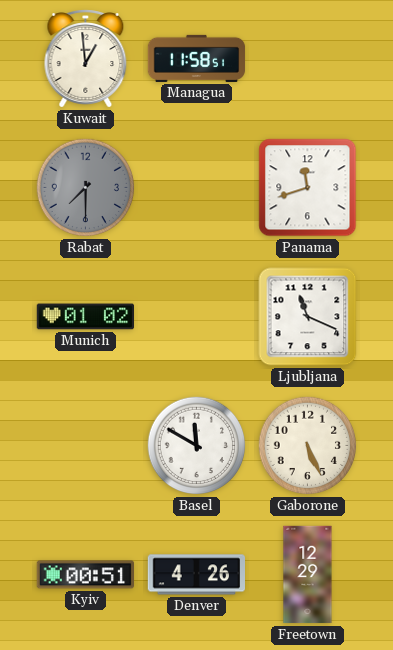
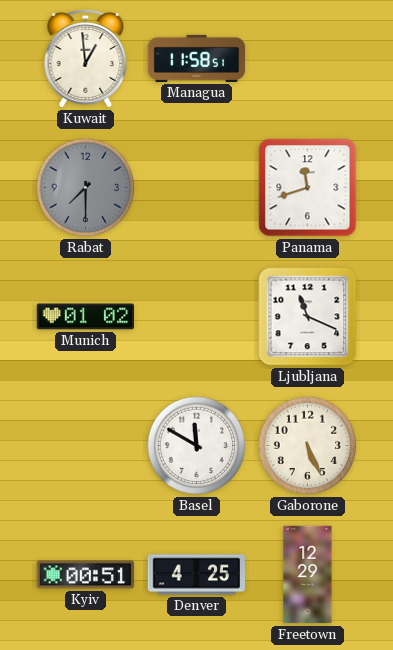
Denver: 4:26 -> 4:25 (196, 575)
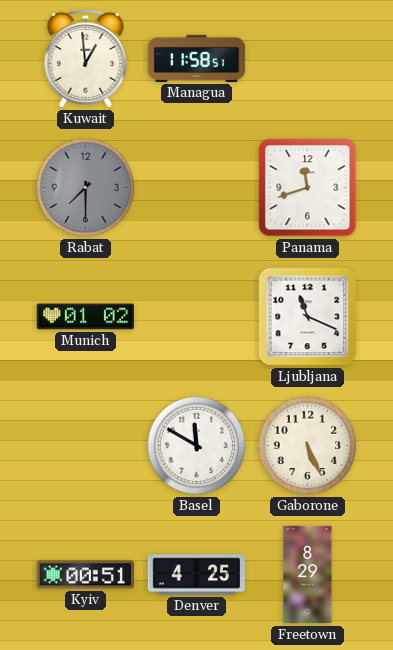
Freetown: 12:29 -> 8:29 (308, 575)
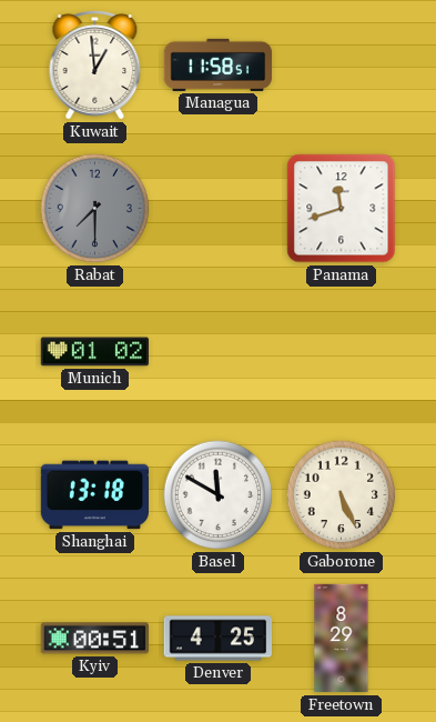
Ljubljana: 11:19 -> none (308, 317)
Shanghai: none -> 13:18 (94, 495)
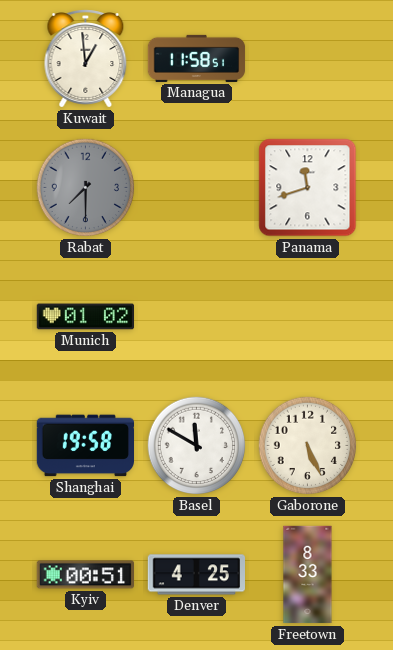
Shanghai: 13:18 -> 19:58 (85, 446)
Freetown: 8:29 -> 8:33 (308, 575)
